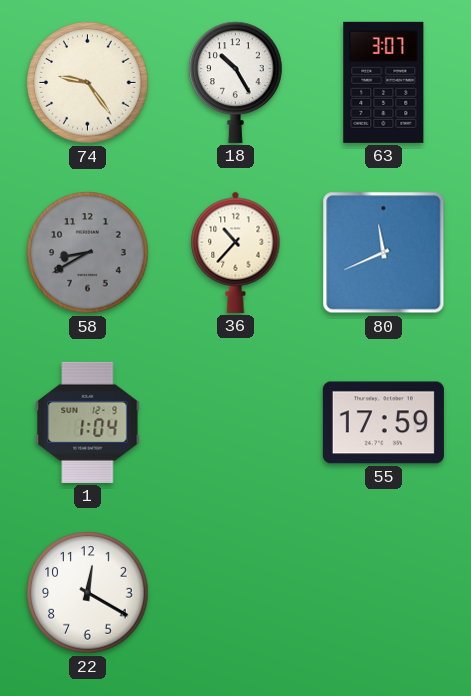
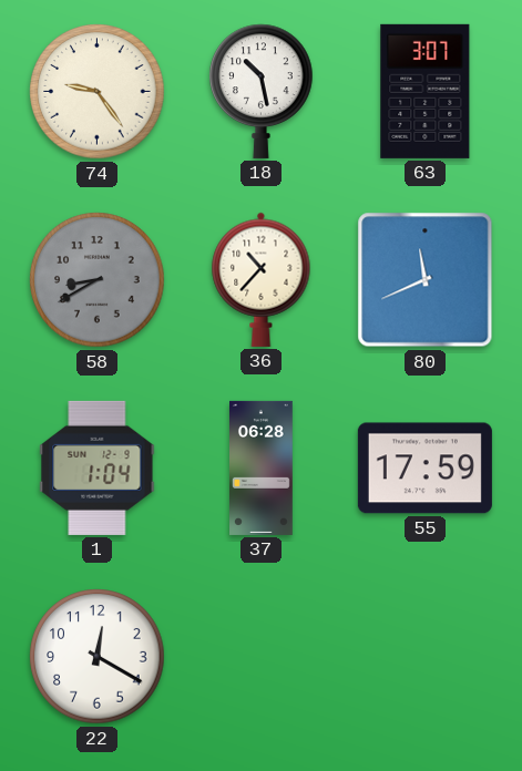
18: 10:25 -> 10:28 (262, 91)
37: none -> 06:28 (262, 467)
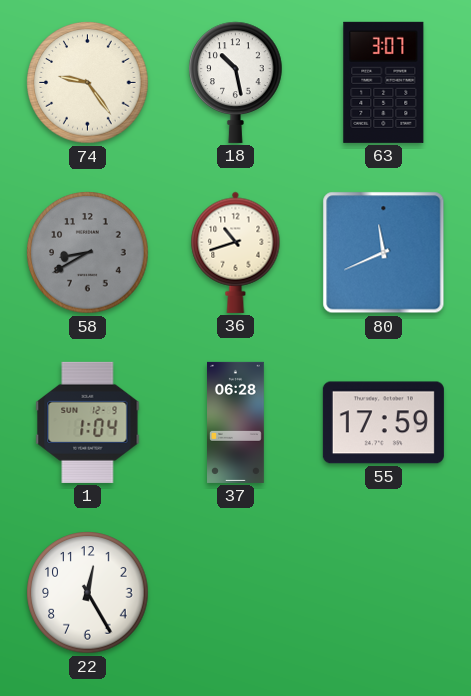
36: 10:37 -> 10:42 (236, 252)
22: 12:20 -> 12:25 (88, 593)
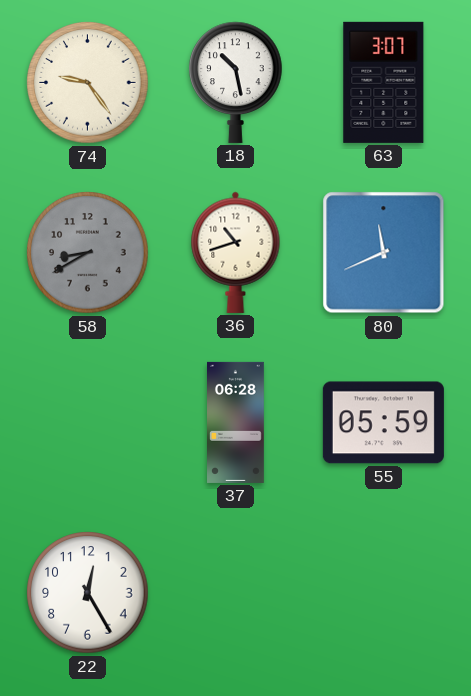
1: 1:04 -> none (88, 422)
55: 17:59 -> 05:59 (383, 423)
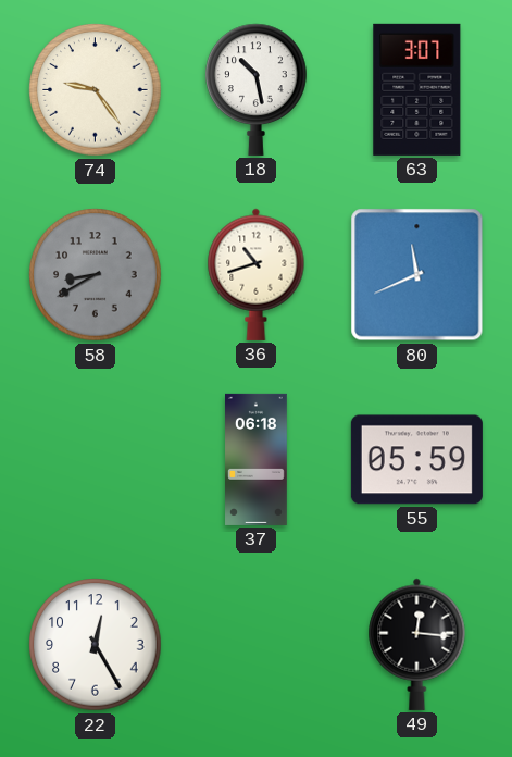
37: 06:28 -> 06:18 (257, 459)
49: none -> 12:16 (417, 644)
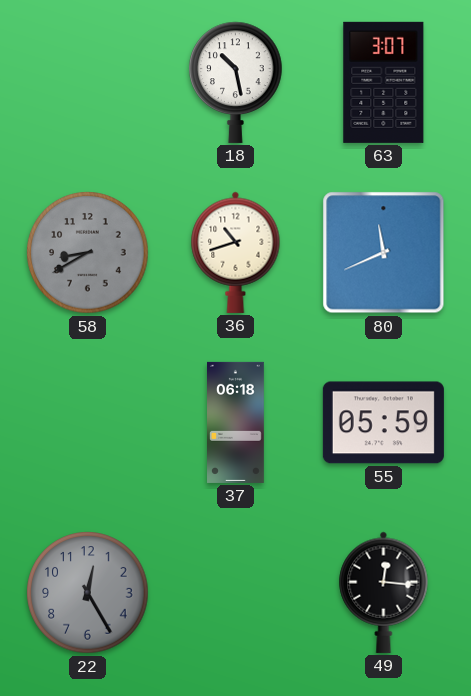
74: 9:24 -> none (96, 90)
22 dial: white -> grey (88, 593)
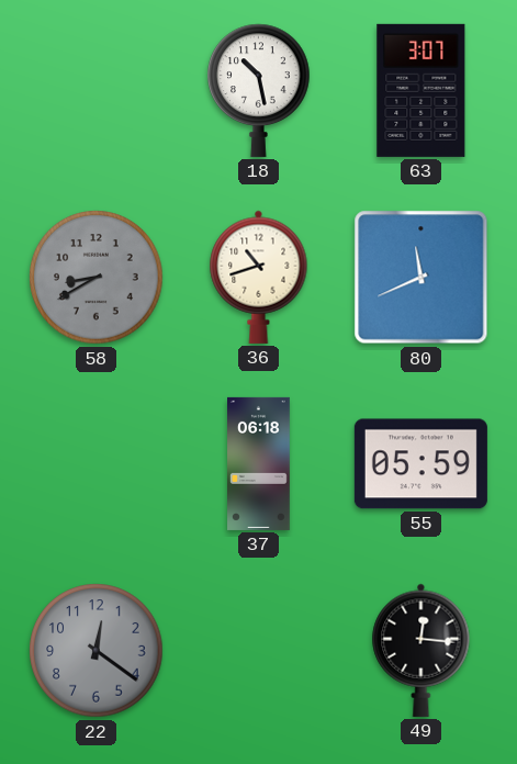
22: 12:25 -> 12:21 (97, 651)
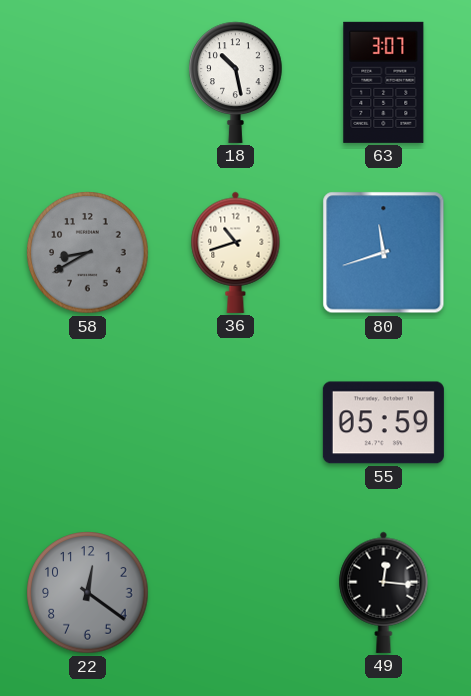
80: 11:41 -> 11:42 (384, 253)
37: 06:18 -> none (259, 463)
